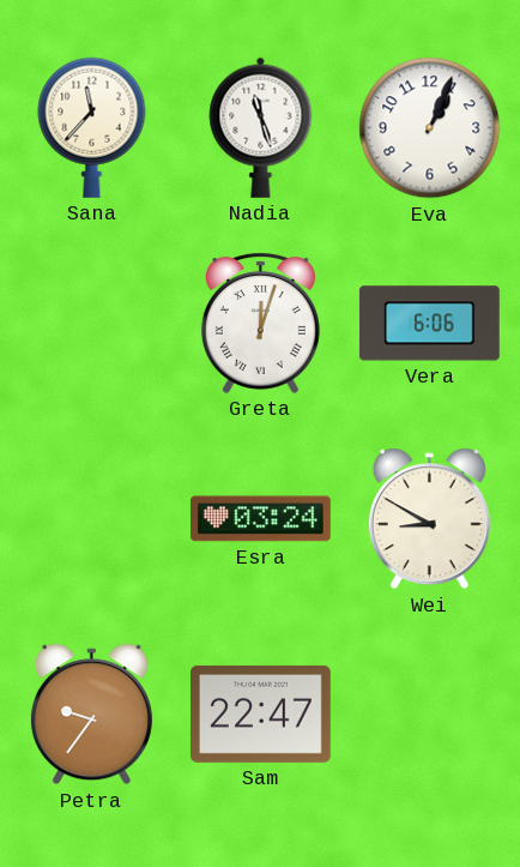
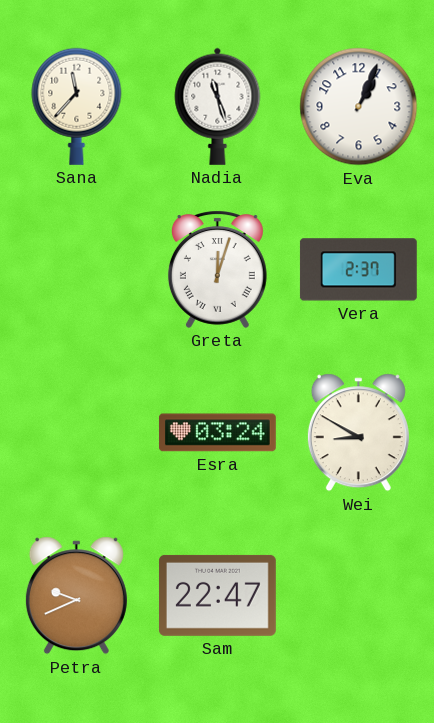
Vera: 6:06 -> 2:37 (358, 270)
Petra: 9:36 -> 9:41 (76, 596)
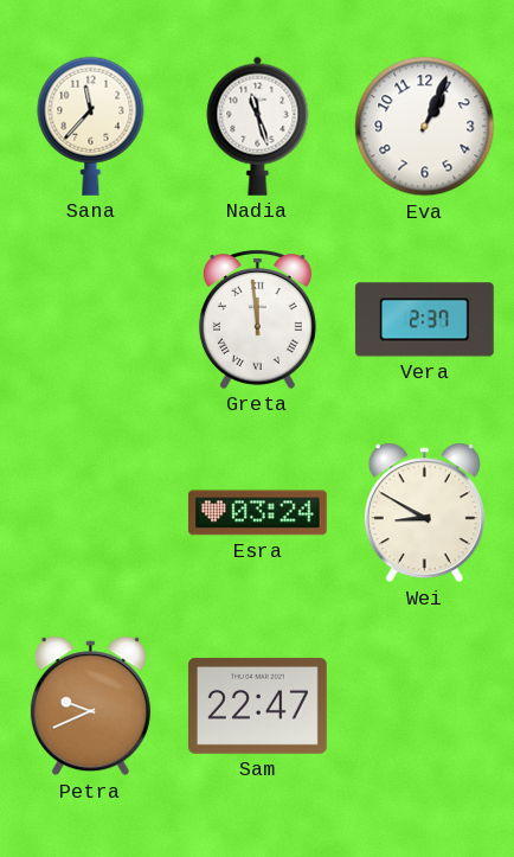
Greta: 12:03 -> 11:59 (257, 319)
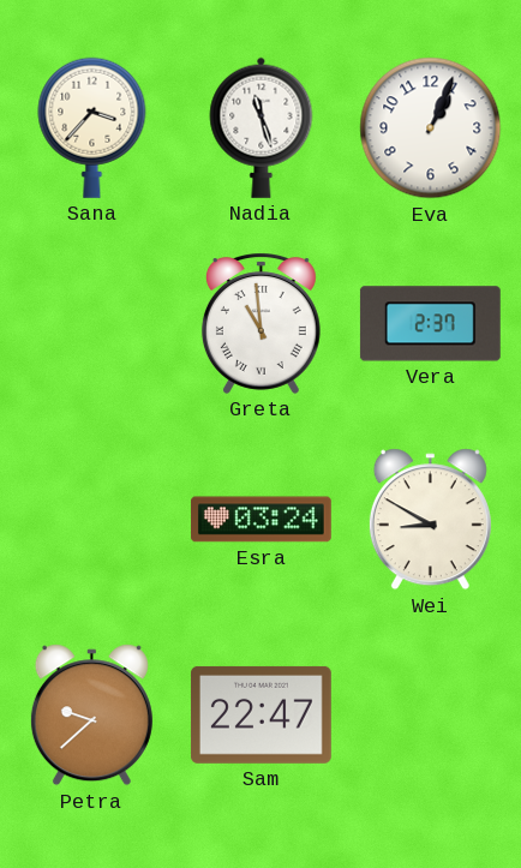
Sana: 11:37 -> 3:37 (92, 127)
Greta: 11:59 -> 10:59 (260, 323)
Petra: 9:41 -> 9:38 (91, 716)
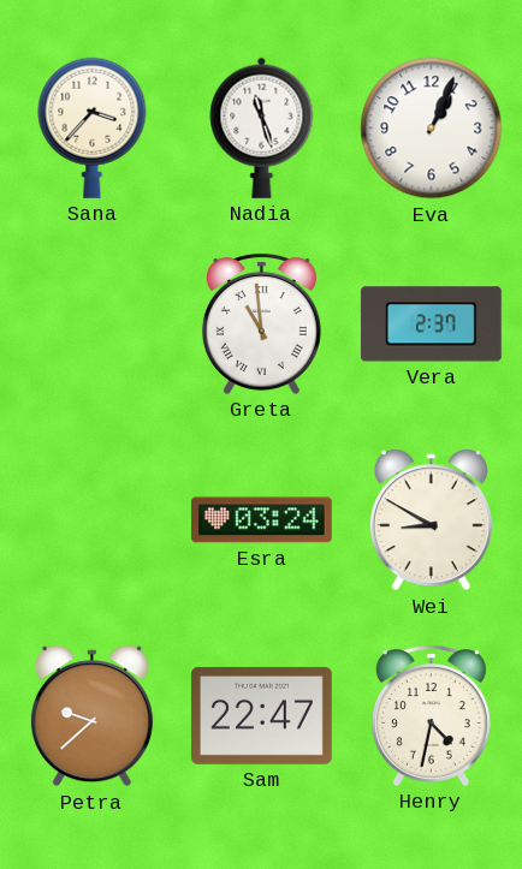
Henry: none -> 4:32 (431, 715)
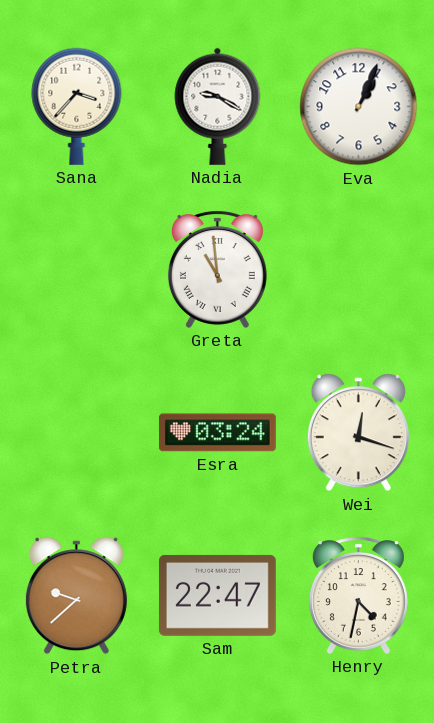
Nadia: 11:27 -> 9:20 (218, 106)
Vera: 2:37 -> none (431, 325)
Wei: 8:50 -> 12:18 (358, 433)
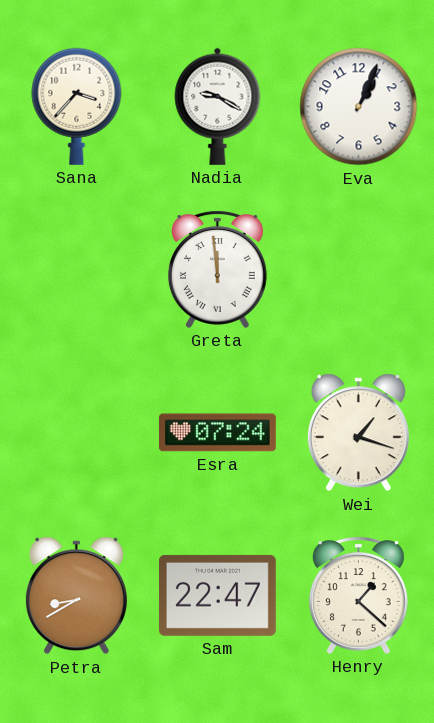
Greta: 10:59 -> 11:59 (217, 269)
Esra: 03:24 -> 07:24 (217, 433)
Wei: 12:18 -> 1:18 (358, 433)
Petra: 9:38 -> 8:40 (76, 596)
Henry: 4:32 -> 1:22 (358, 595)
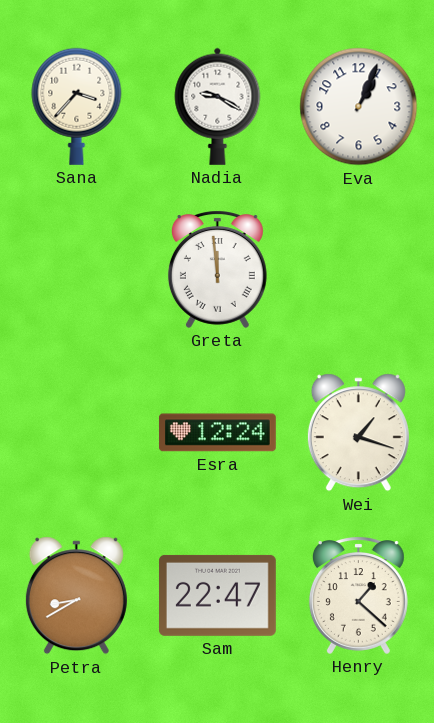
Esra: 07:24 -> 12:24 (217, 433)
